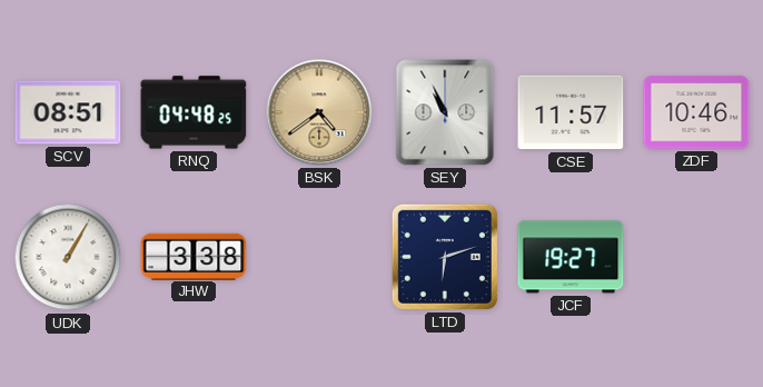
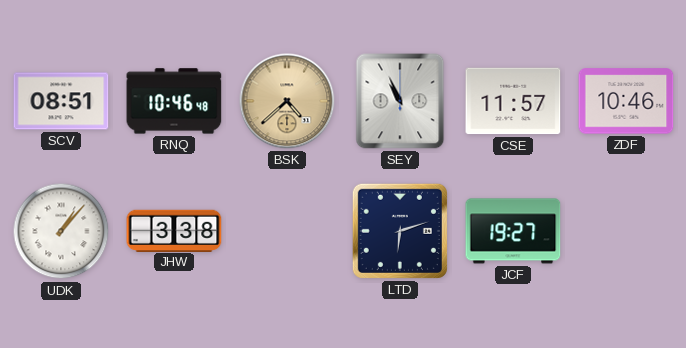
RNQ: 04:48 -> 10:46 (174, 101)
BSK: 4:39 -> 4:38 (287, 101)
UDK: 1:05 -> 1:07 (61, 231)
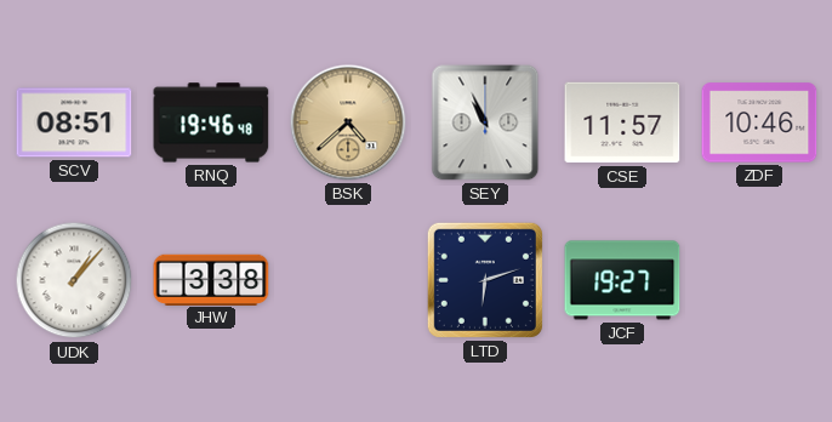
RNQ: 10:46 -> 19:46 (211, 122)
